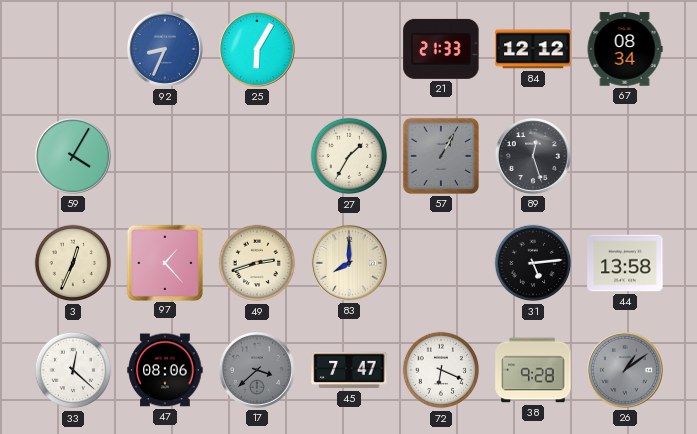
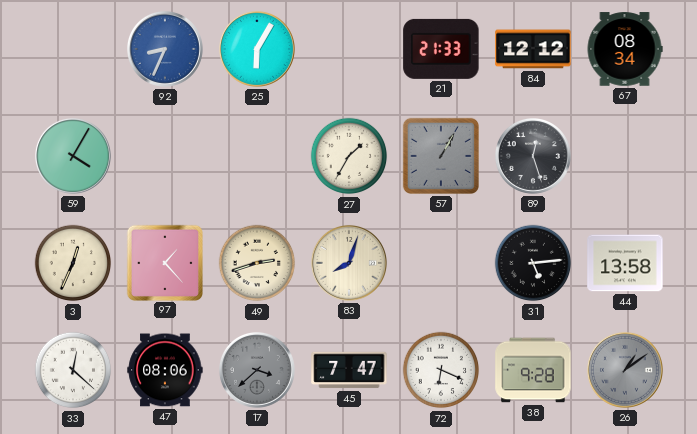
83: 8:00 -> 8:03 (349, 263)
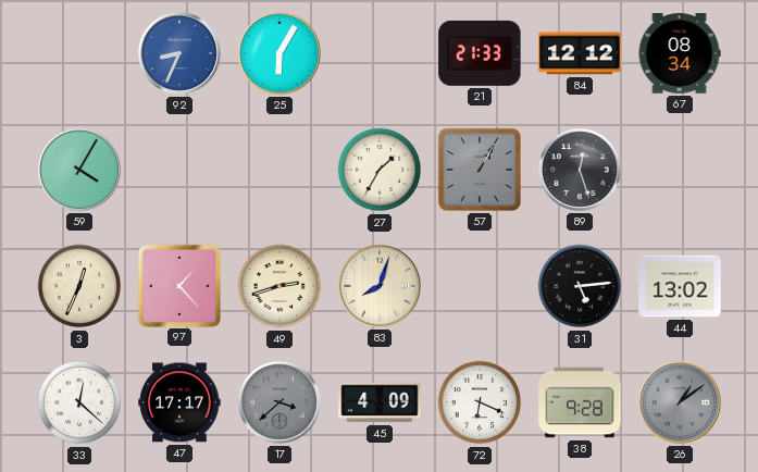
44: 13:58 -> 13:02 (680, 286)
47: 08:06 -> 17:17 (179, 402)
45: 7:47 -> 4:09 (380, 402)
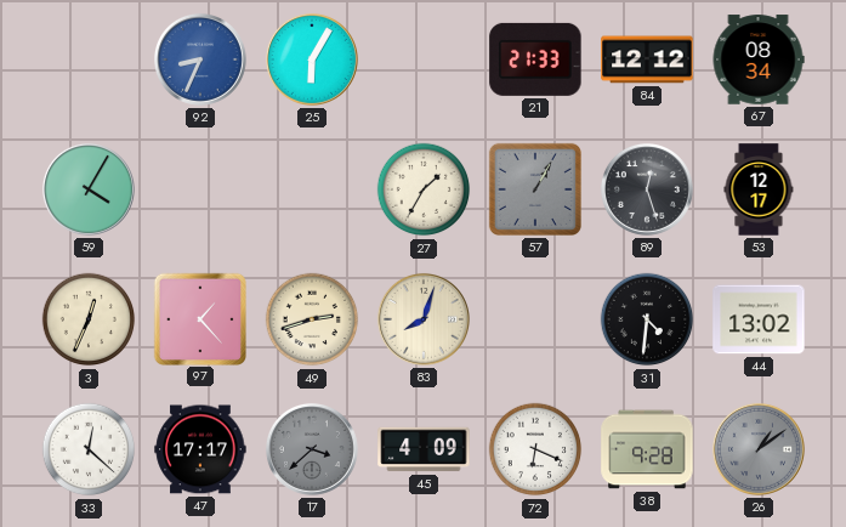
53: none -> 12:17 (759, 189)
31: 5:14 -> 4:31 (647, 319)
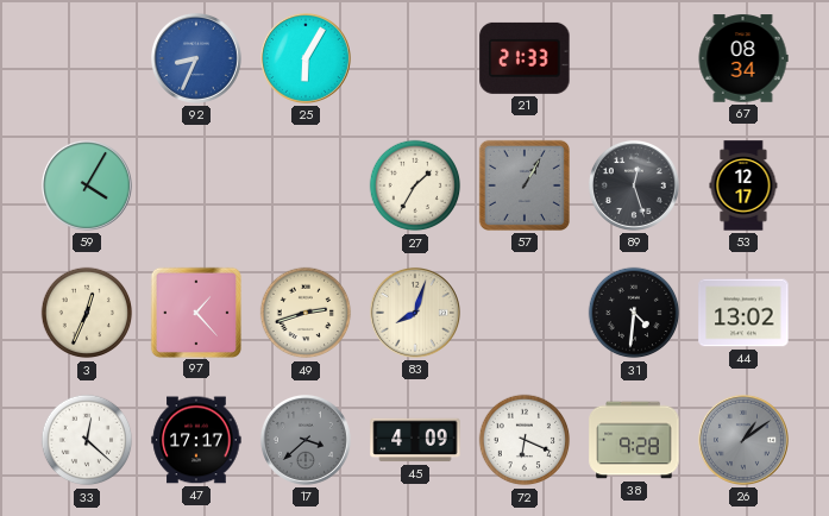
84: 12:12 -> none (647, 59)
